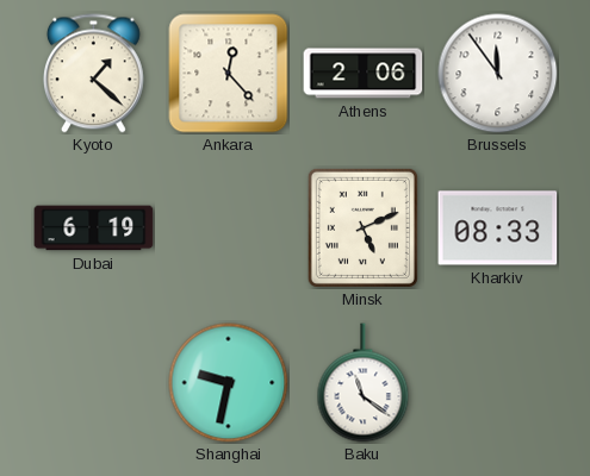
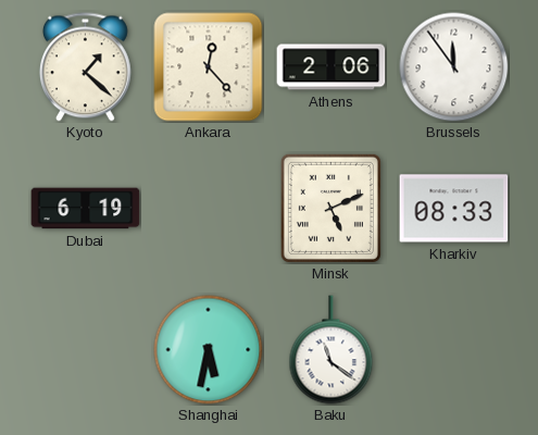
Shanghai: 9:32 -> 5:32 (209, 350)
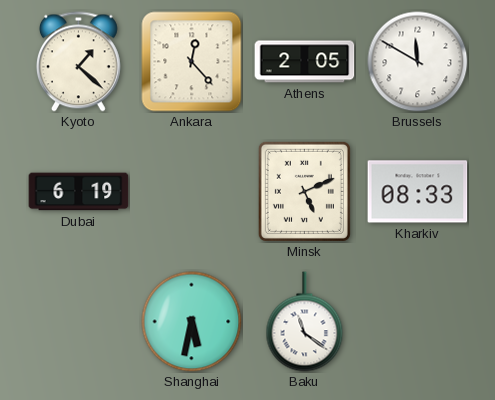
Athens: 2:06 -> 2:05 (305, 62)
Brussels: 11:54 -> 11:50 (418, 62)
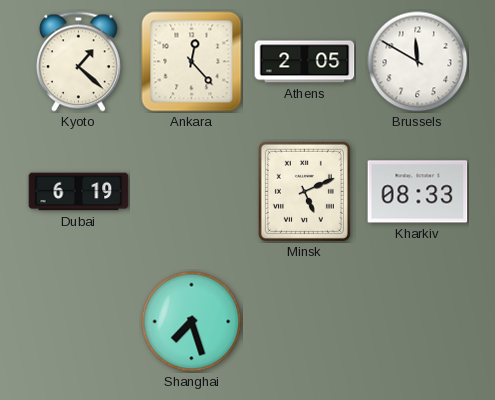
Shanghai: 5:32 -> 7:27 (192, 322)
Baku: 11:21 -> none (305, 322)
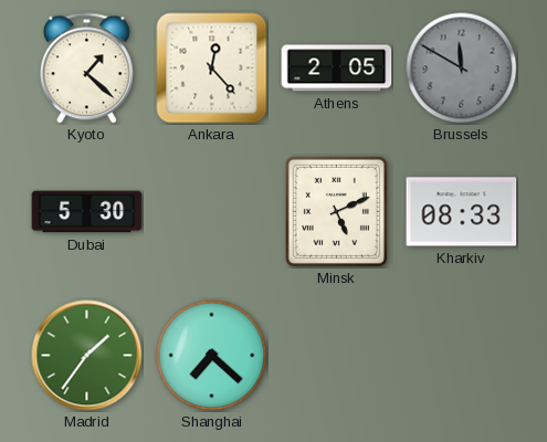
Brussels dial: white -> grey (462, 69)
Dubai: 6:19 -> 5:30 (87, 212)
Madrid: none -> 1:36 (87, 356)
Shanghai: 7:27 -> 7:22 (212, 356)
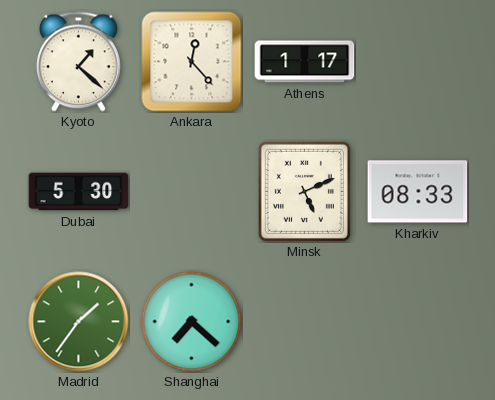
Athens: 2:05 -> 1:17 (305, 62)
Brussels: 11:50 -> none (462, 69)
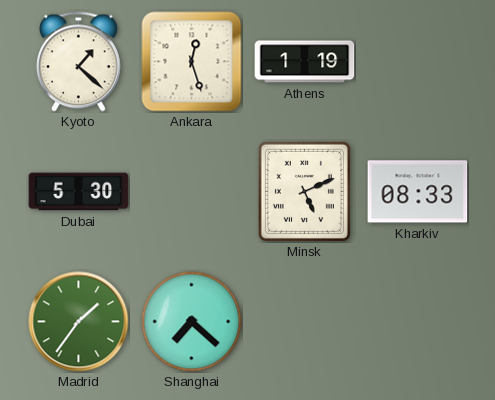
Ankara: 12:23 -> 12:27 (192, 62)
Athens: 1:17 -> 1:19 (305, 62)
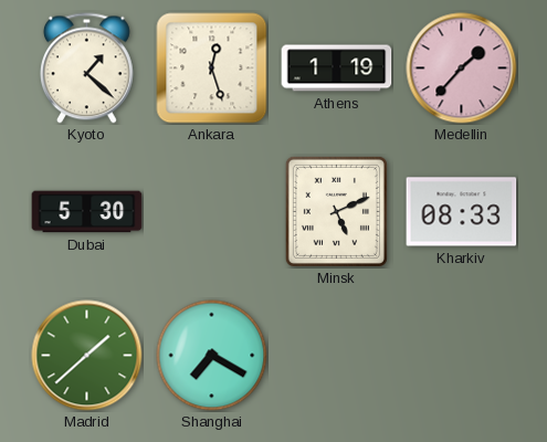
Medellin: none -> 1:37 (462, 69)
Madrid: 1:36 -> 1:38 (87, 356)
Shanghai: 7:22 -> 7:20 (212, 356)
